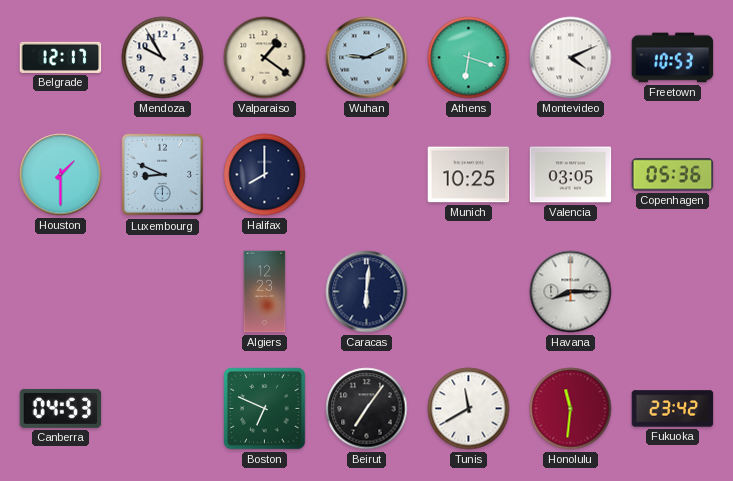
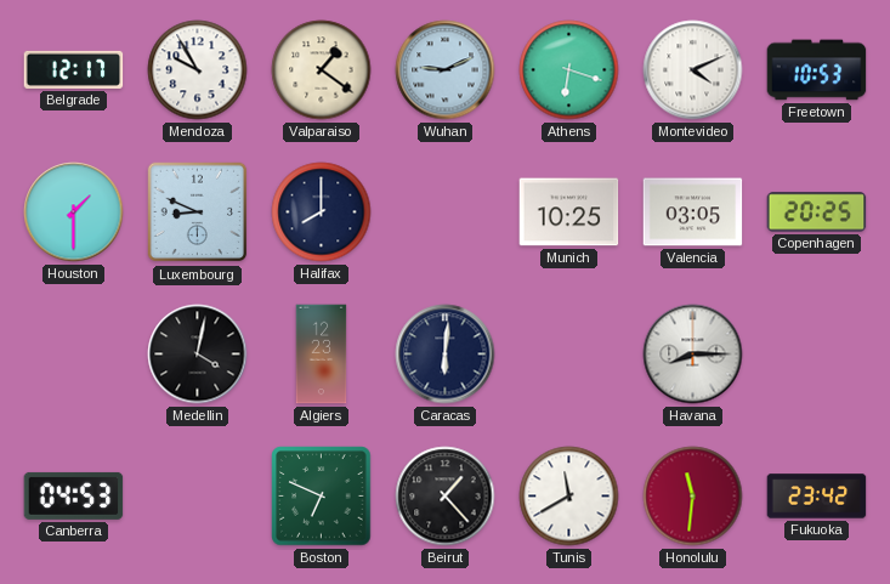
Copenhagen: 05:36 -> 20:25 (817, 212)
Medellin: none -> 4:02 (198, 355)
Beirut: 7:06 -> 1:23 (446, 497)
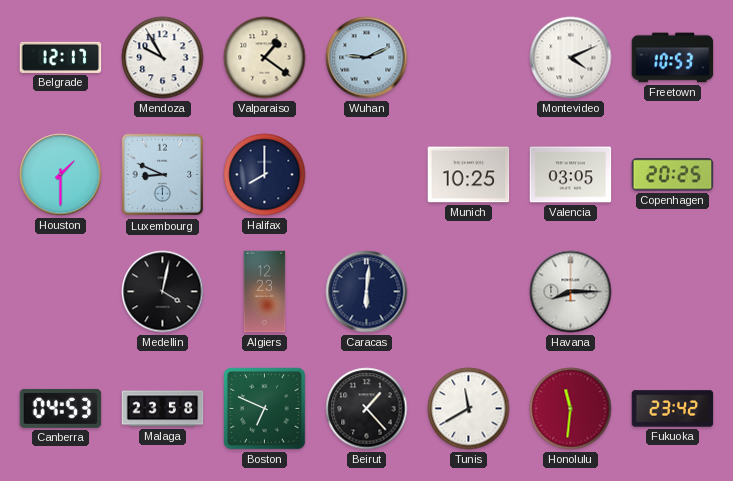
Athens: 6:18 -> none (569, 70)
Malaga: none -> 23:58 (163, 409)
